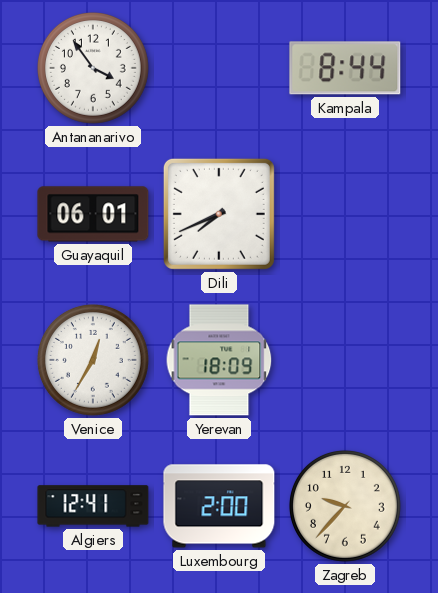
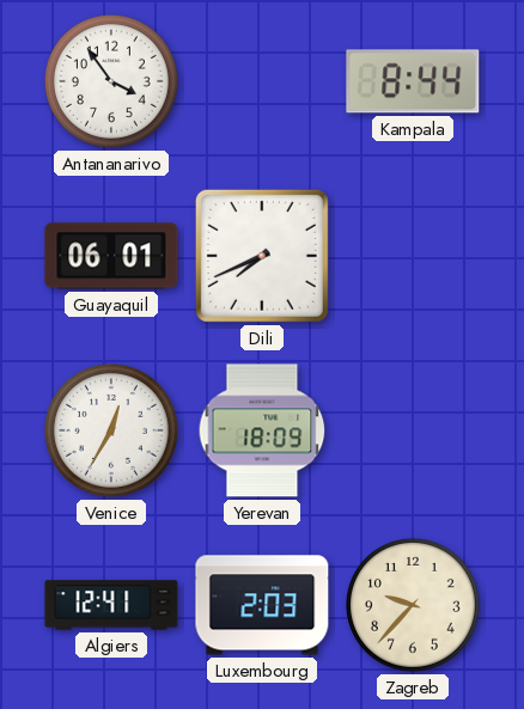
Luxembourg: 2:00 -> 2:03 (262, 605)
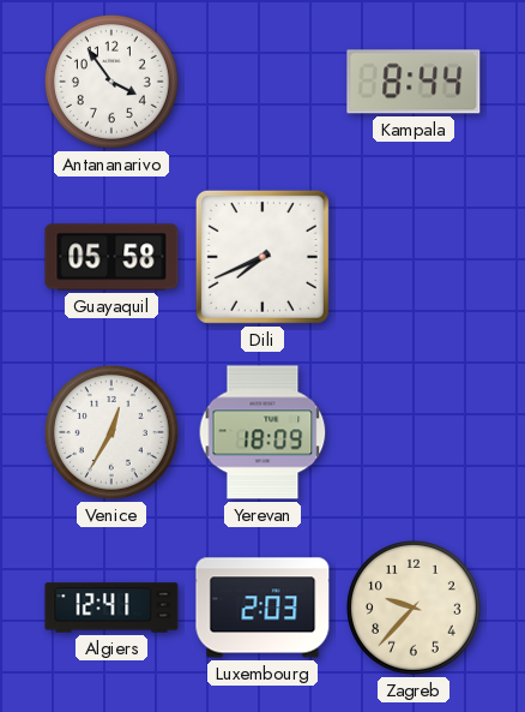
Guayaquil: 06:01 -> 05:58 (111, 257)
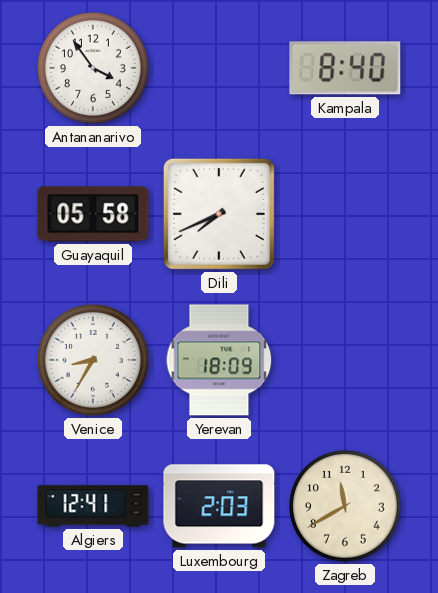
Kampala: 8:44 -> 8:40 (345, 68)
Venice: 12:35 -> 8:35 (93, 360)
Zagreb: 9:37 -> 11:40 (345, 506)
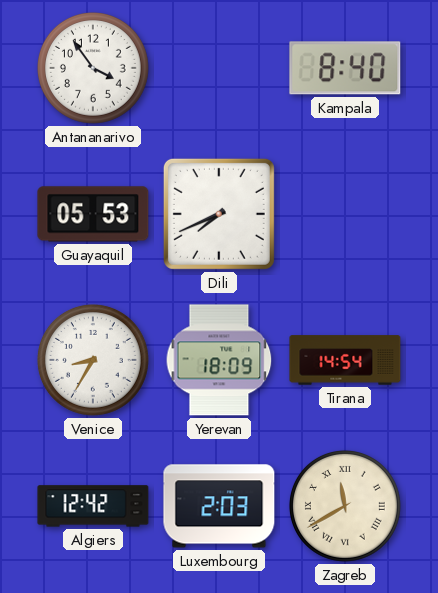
Guayaquil: 05:58 -> 05:53 (93, 214)
Tirana: none -> 14:54 (345, 360)
Algiers: 12:41 -> 12:42 (93, 506)
Zagreb numerals: Arabic -> Roman (345, 506)
